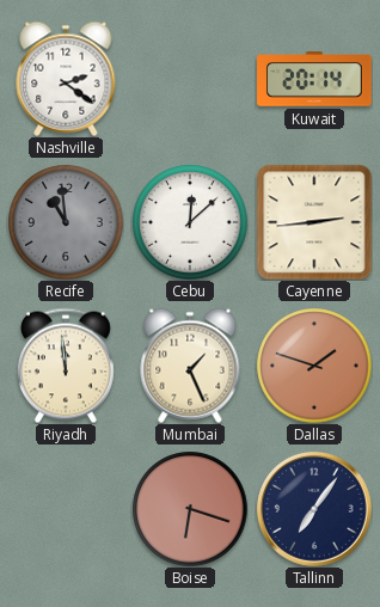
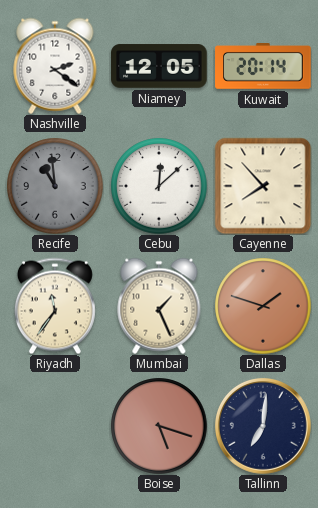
Niamey: none -> 12:05 (159, 66)
Cayenne: 2:44 -> 7:53 (263, 186)
Riyadh: 11:59 -> 11:36 (55, 306)
Boise: 6:18 -> 5:18 (159, 426)
Tallinn: 7:06 -> 7:01 (263, 426)
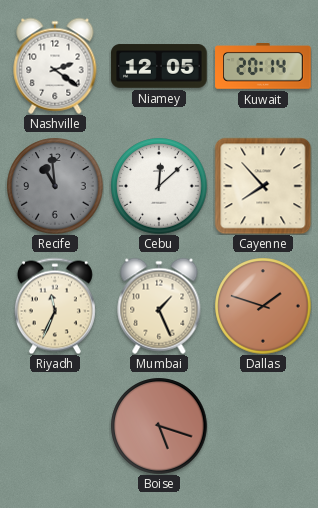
Riyadh: 11:36 -> 11:34 (55, 306)
Tallinn: 7:01 -> none (263, 426)
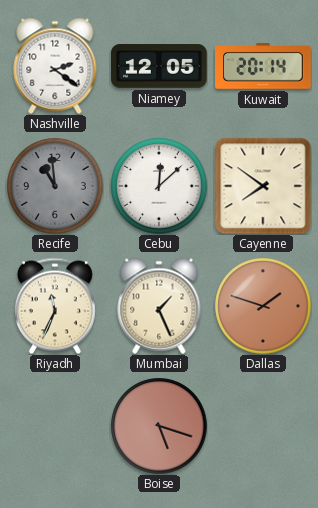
Cayenne: 7:53 -> 7:51 (263, 186)
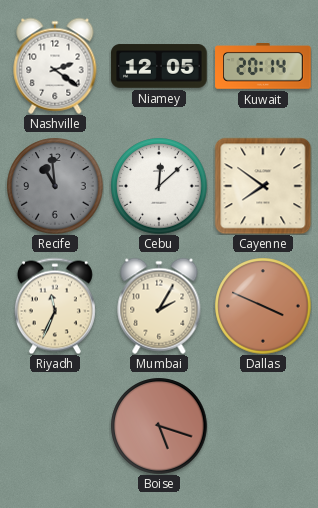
Mumbai: 1:26 -> 2:05 (159, 306)
Dallas: 1:48 -> 3:49 (263, 306)
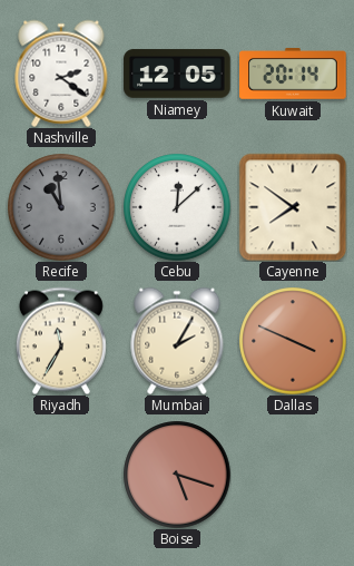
Riyadh: 11:34 -> 11:35 (61, 341)
